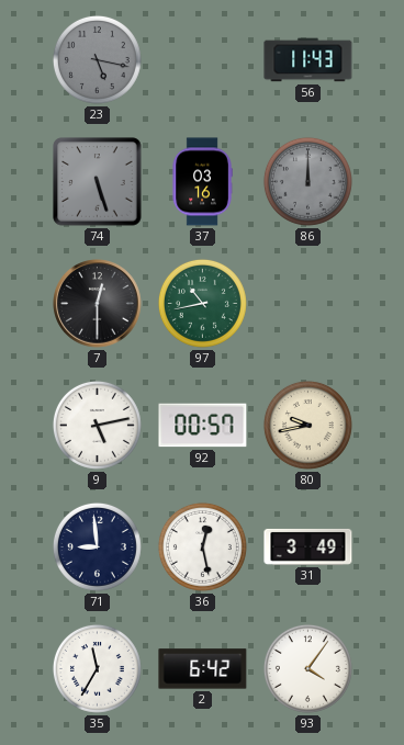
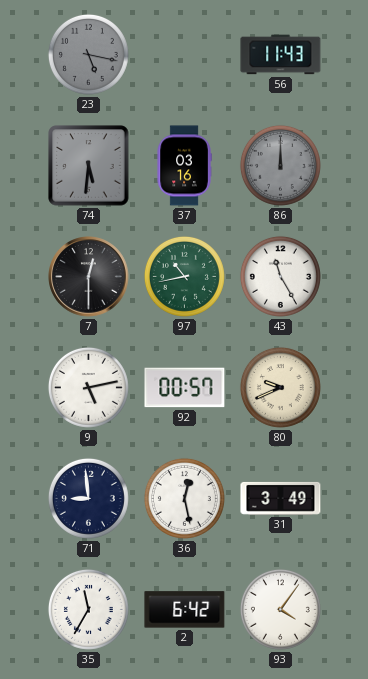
74: 5:27 -> 5:31 (89, 166)
43: none -> 11:25 (280, 276)
80: 9:43 -> 9:41 (280, 387)
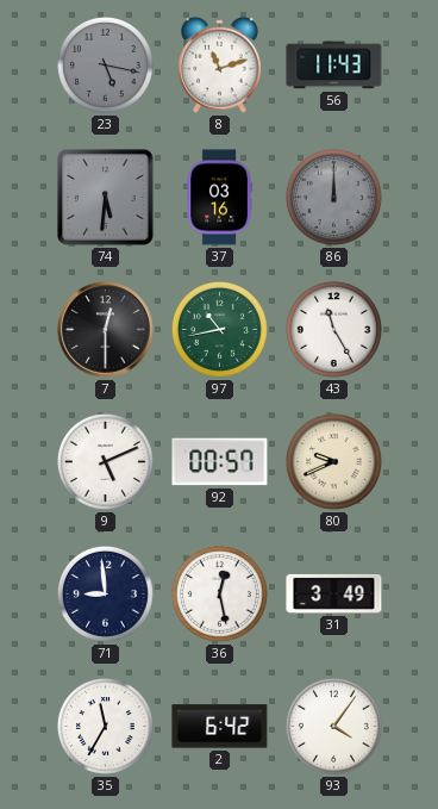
8: none -> 11:12 (220, 64)
9: 5:13 -> 5:11 (105, 461)
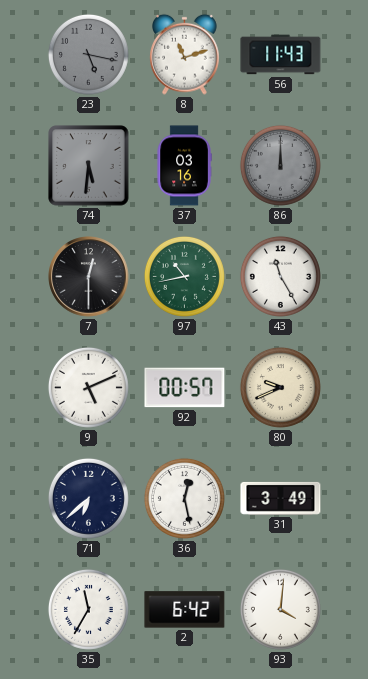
71: 8:59 -> 6:38 (88, 498)
93: 4:06 -> 4:01 (280, 609)
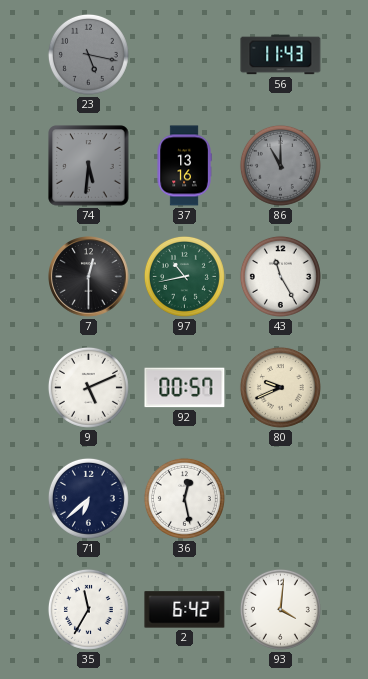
8: 11:12 -> none (185, 54)
37: 03:16 -> 13:16 (184, 166)
86: 12:00 -> 11:00 (280, 165)
31: 3:49 -> none (281, 498)
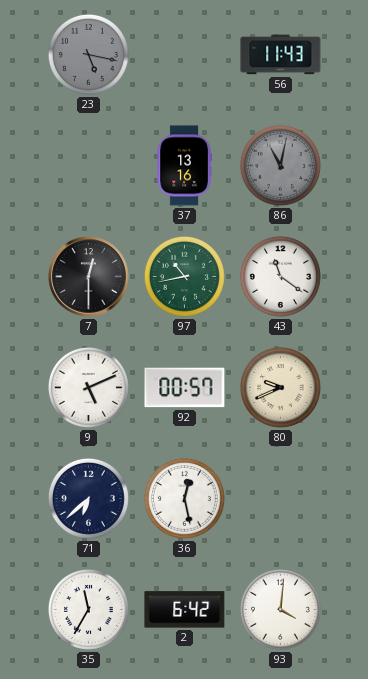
74: 5:31 -> none (89, 166)
86: 11:00 -> 11:02 (280, 165)
43: 11:25 -> 11:21 (280, 276)
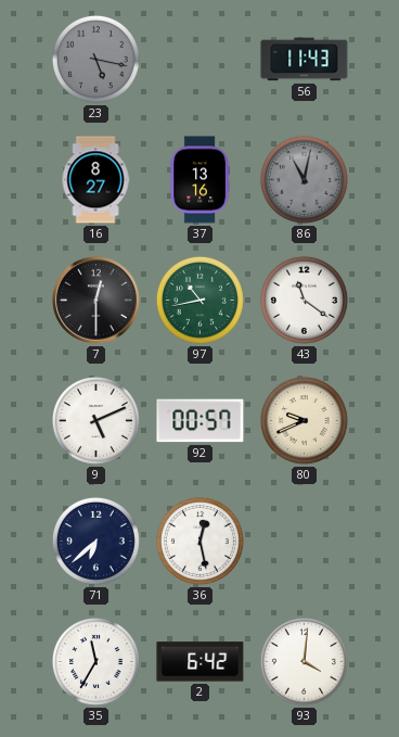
16: none -> 8:27 (95, 180)
